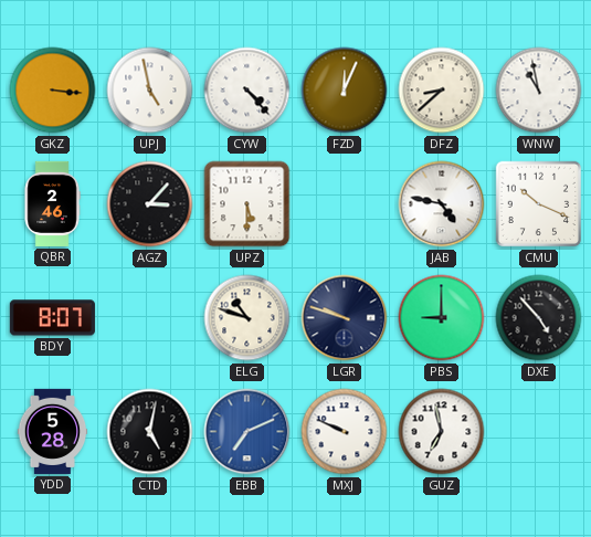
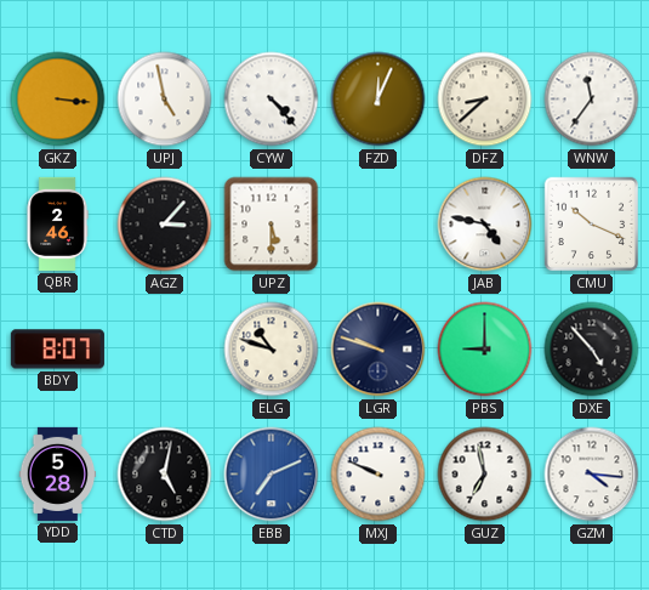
WNW: 10:58 -> 11:36 (592, 100)
GZM: none -> 4:16 (592, 475)
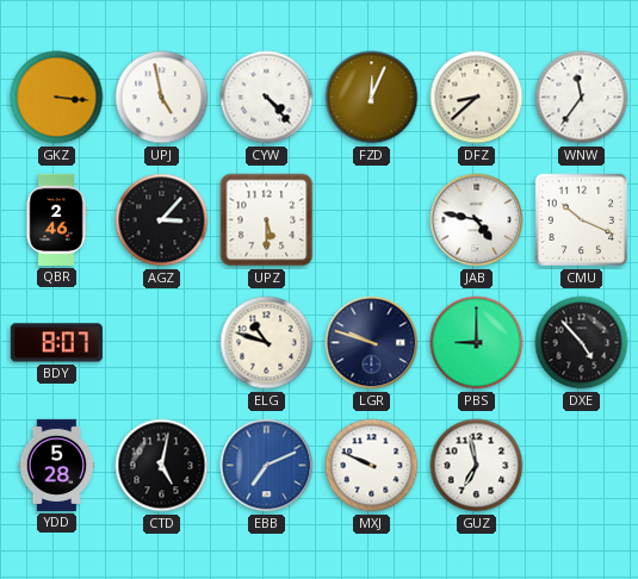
GZM: 4:16 -> none (592, 475)
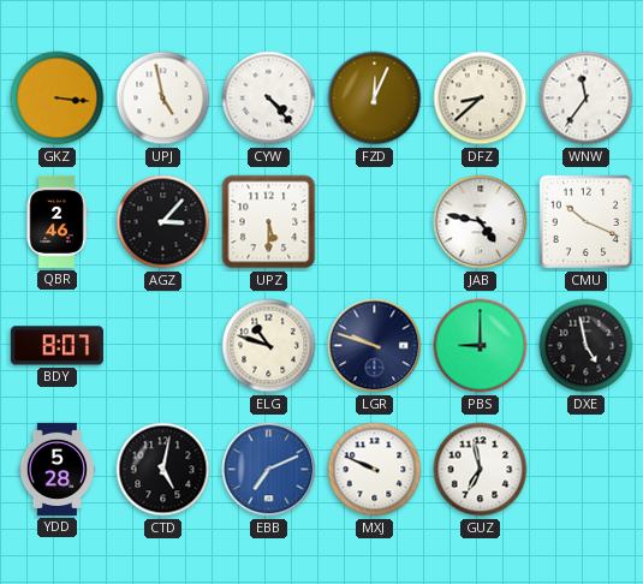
DXE: 4:53 -> 4:58 (587, 346)
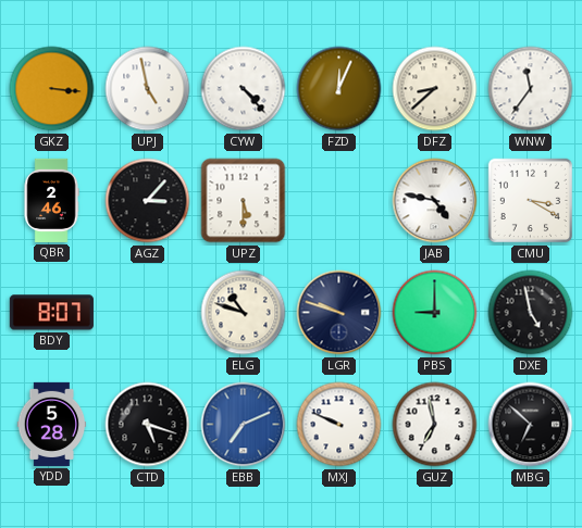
CMU: 10:19 -> 3:20 (531, 201)
CTD: 5:02 -> 5:18 (148, 425)
MBG: none -> 6:52 (531, 425)
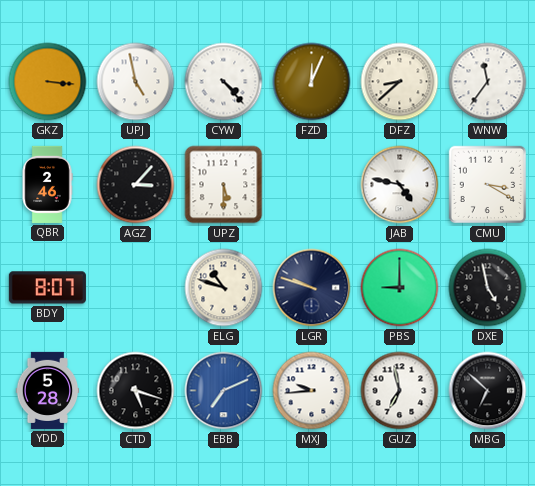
MXJ: 9:49 -> 9:44 (312, 391)
